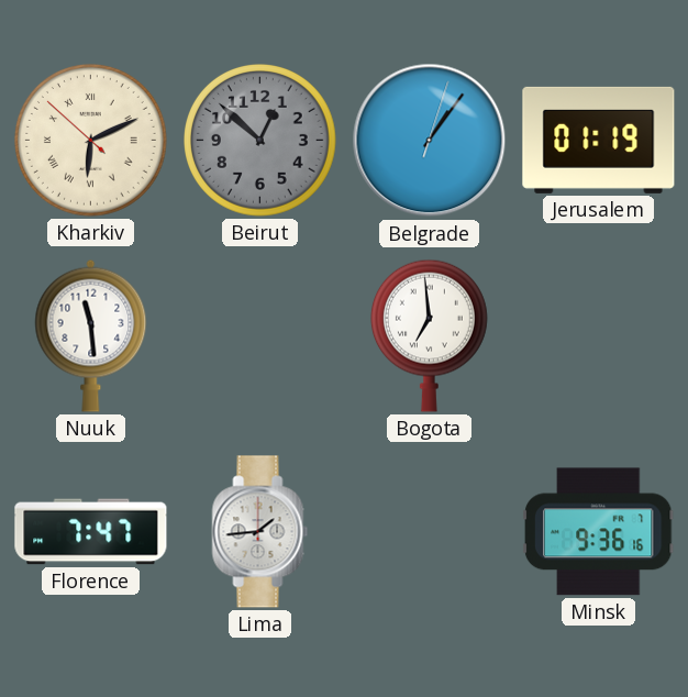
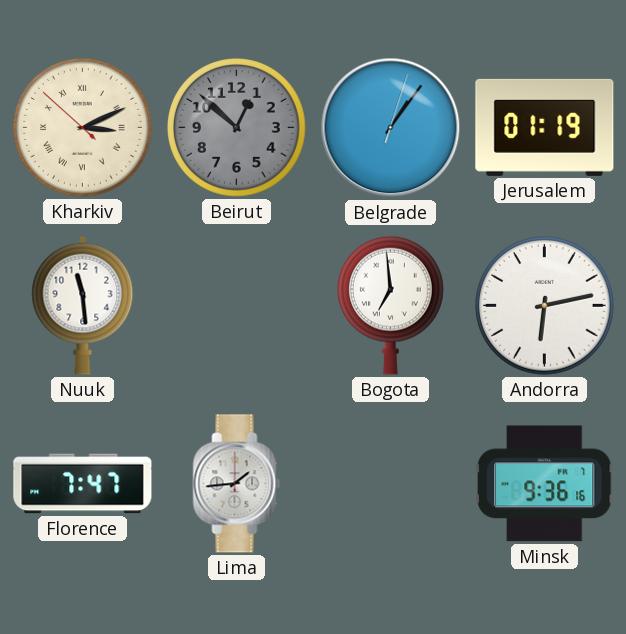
Kharkiv: 6:10 -> 3:10 (83, 128)
Andorra: none -> 6:13 (545, 306)
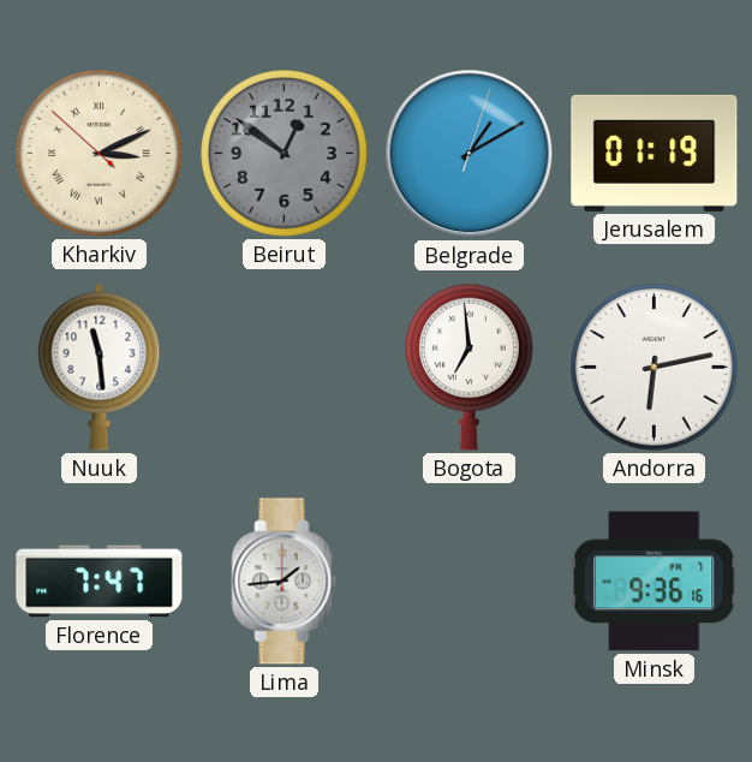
Beirut: 12:52 -> 12:51 (285, 154)
Belgrade: 1:06 -> 1:10 (470, 154)
